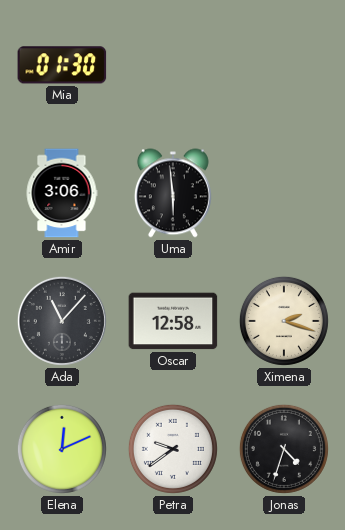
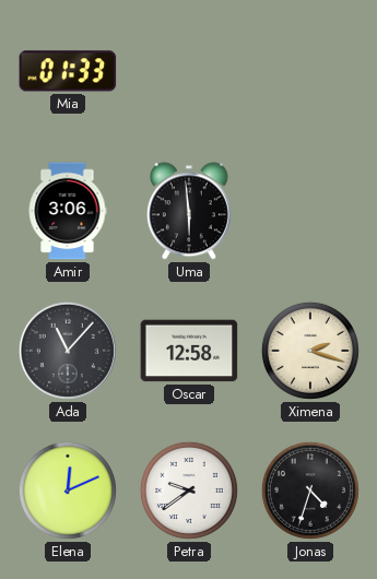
Mia: 01:30 -> 01:33 (68, 71)
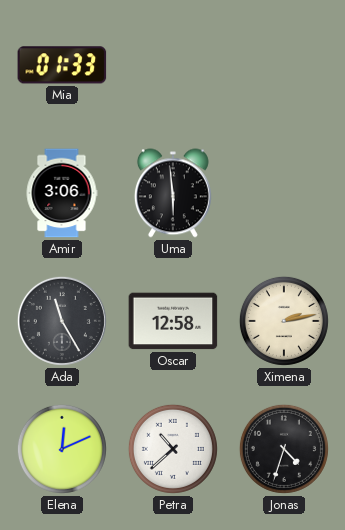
Ada: 11:07 -> 11:25 (62, 321)
Ximena: 2:18 -> 2:13 (284, 321)
Petra: 9:39 -> 10:38 (173, 449)
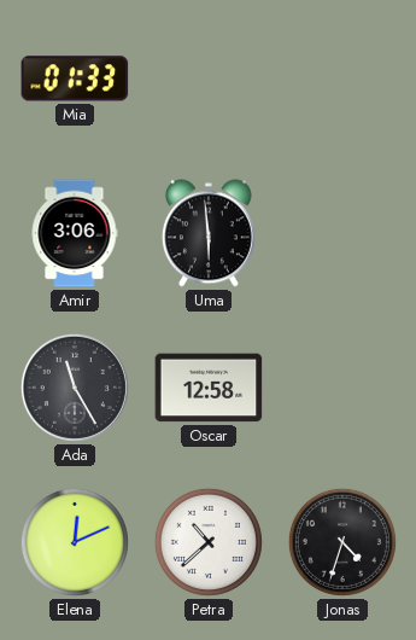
Ximena: 2:13 -> none (284, 321)
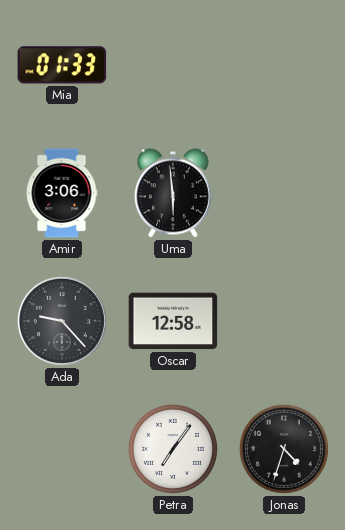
Ada: 11:25 -> 9:23 (62, 321)
Elena: 12:11 -> none (75, 542)
Petra: 10:38 -> 7:06 (173, 449)
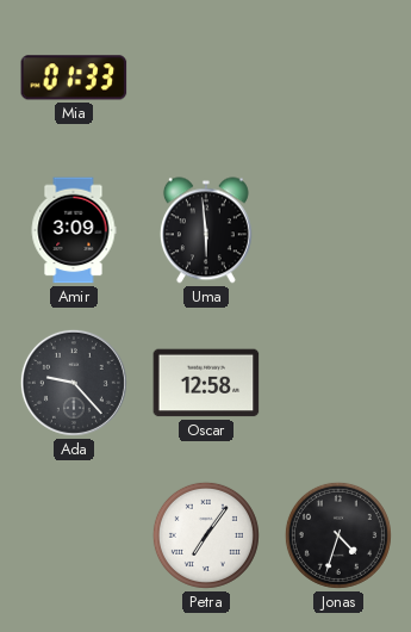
Amir: 3:06 -> 3:09 (74, 230)
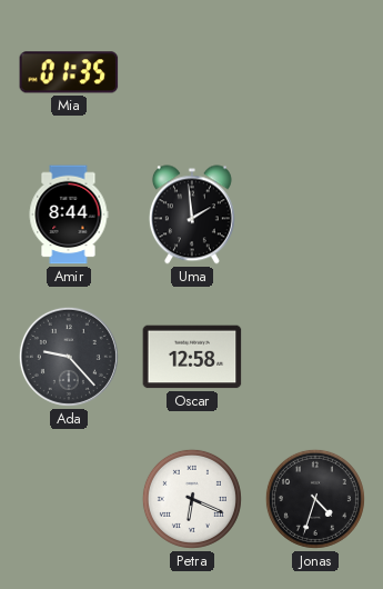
Mia: 01:33 -> 01:35 (69, 72)
Amir: 3:09 -> 8:44 (69, 214)
Uma: 5:59 -> 1:59 (192, 214)
Petra: 7:06 -> 6:19 (192, 499)
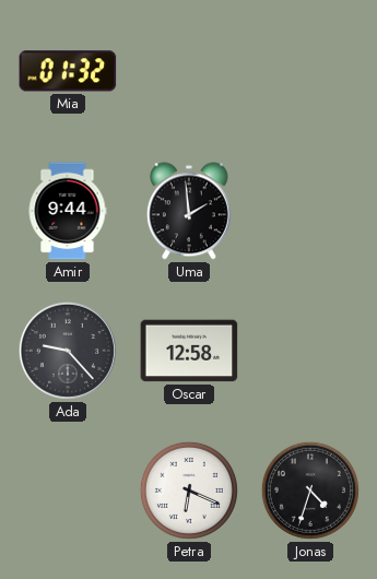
Mia: 01:35 -> 01:32 (68, 71)
Amir: 8:44 -> 9:44 (68, 211)
